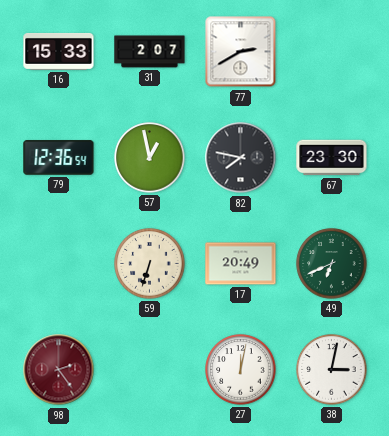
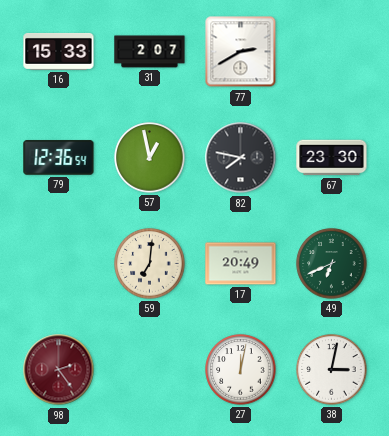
59: 6:33 -> 7:01 (150, 264)
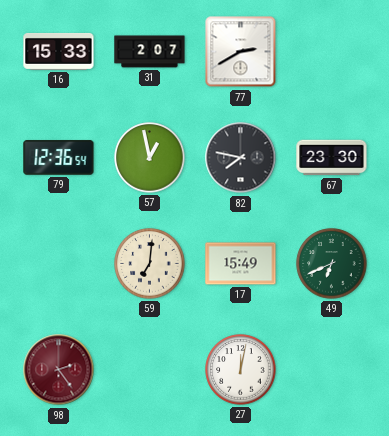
17: 20:49 -> 15:49 (241, 264)
38: 3:02 -> none (332, 370)
